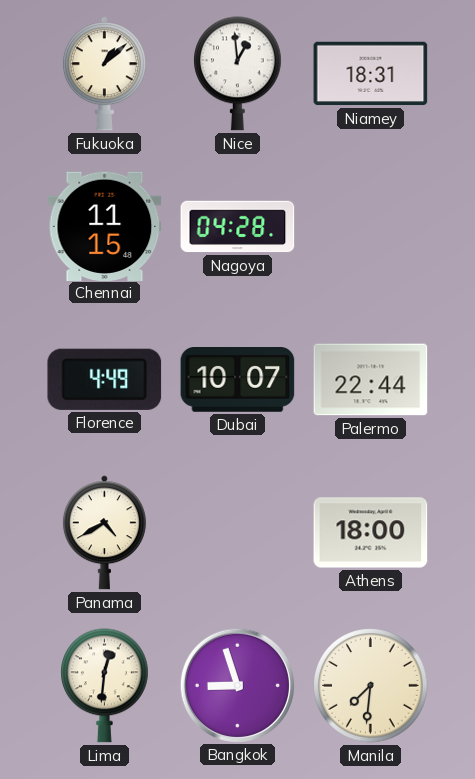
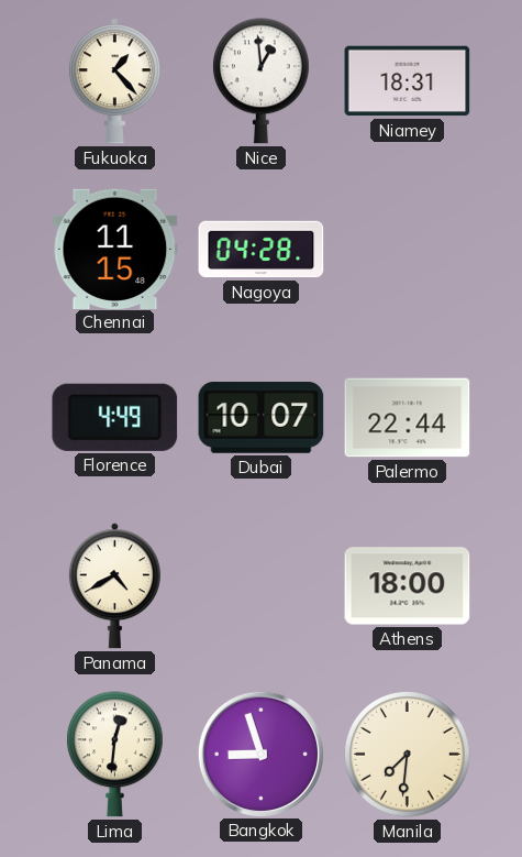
Fukuoka: 1:08 -> 1:23 (114, 81)
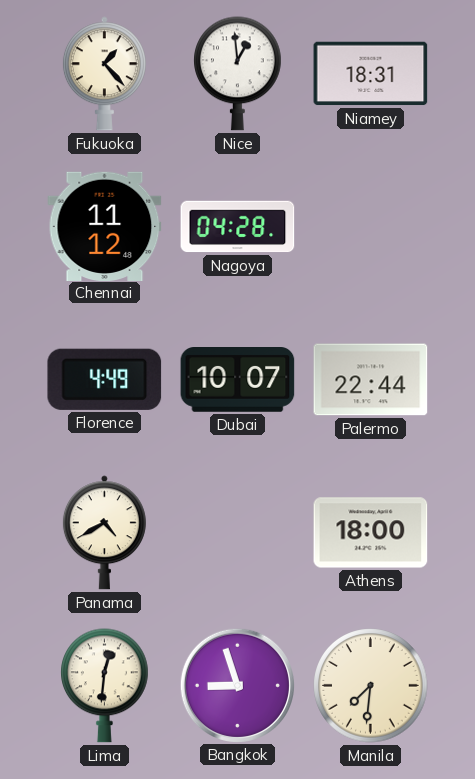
Chennai: 11:15 -> 11:12 (105, 226)
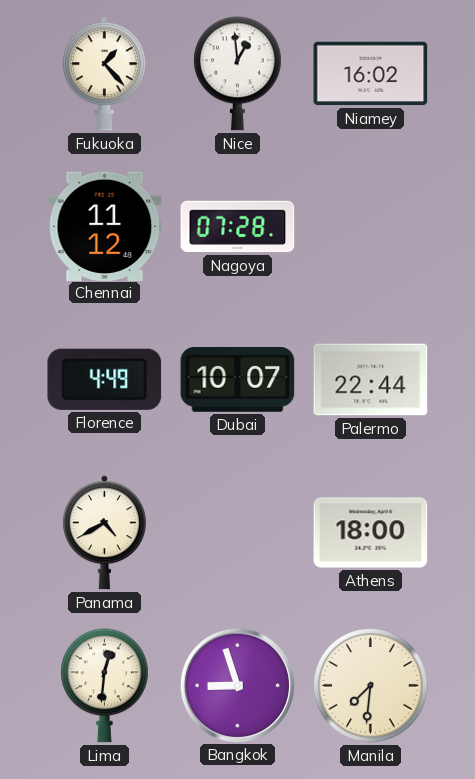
Niamey: 18:31 -> 16:02 (371, 74)
Nagoya: 04:28 -> 07:28 (238, 227)
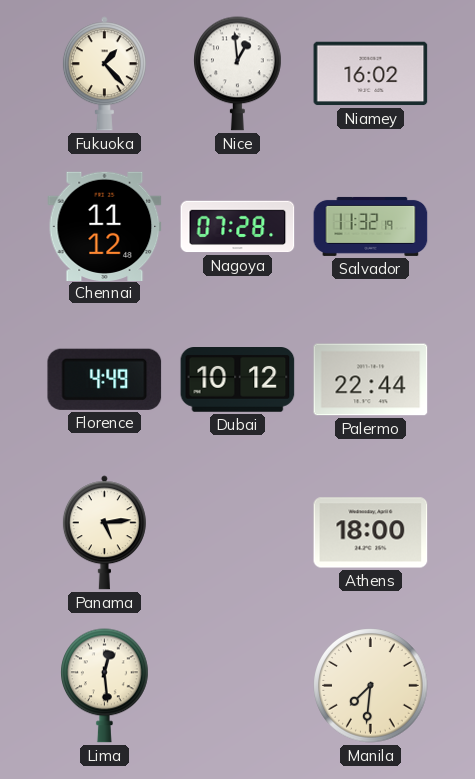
Salvador: none -> 11:32 (371, 226)
Dubai: 10:07 -> 10:12 (238, 380)
Panama: 4:40 -> 5:14 (104, 533)
Lima: 12:31 -> 12:29 (105, 686)
Bangkok: 8:57 -> none (237, 685)
